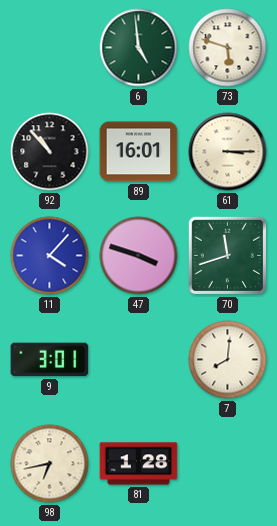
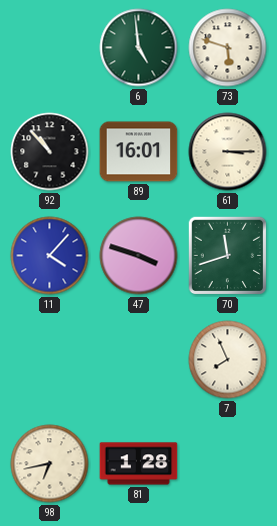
9: 3:01 -> none (50, 360)
7: 8:01 -> 7:56 (228, 360)
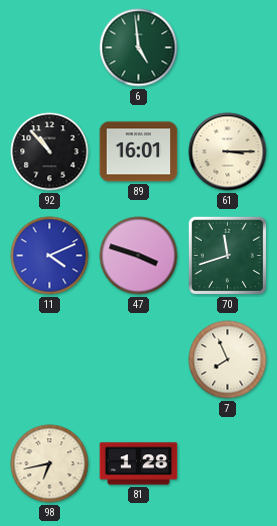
73: 5:48 -> none (228, 48)
11: 4:07 -> 4:11 (50, 256)
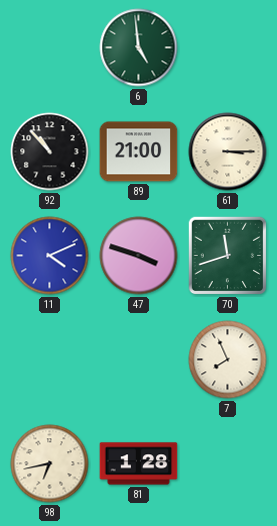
89: 16:01 -> 21:00 (139, 152)
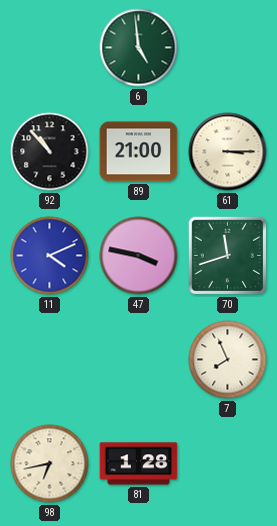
47: 3:48 -> 3:47 (139, 256)
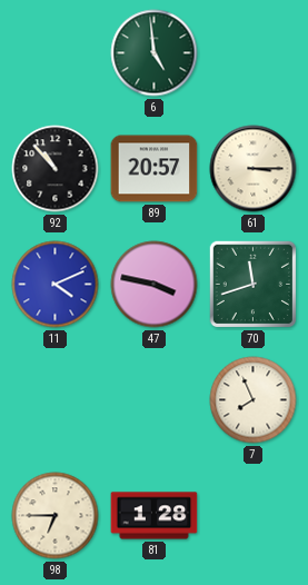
89: 21:00 -> 20:57 (155, 169)
98: 6:43 -> 6:45 (56, 516)
